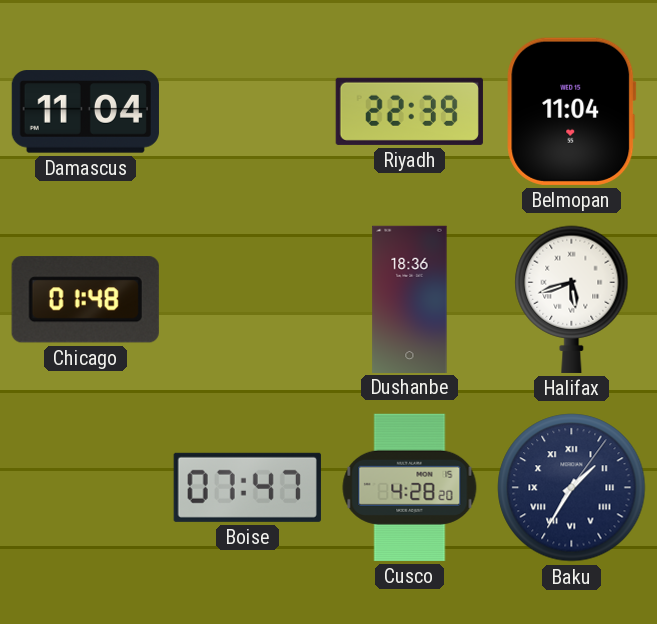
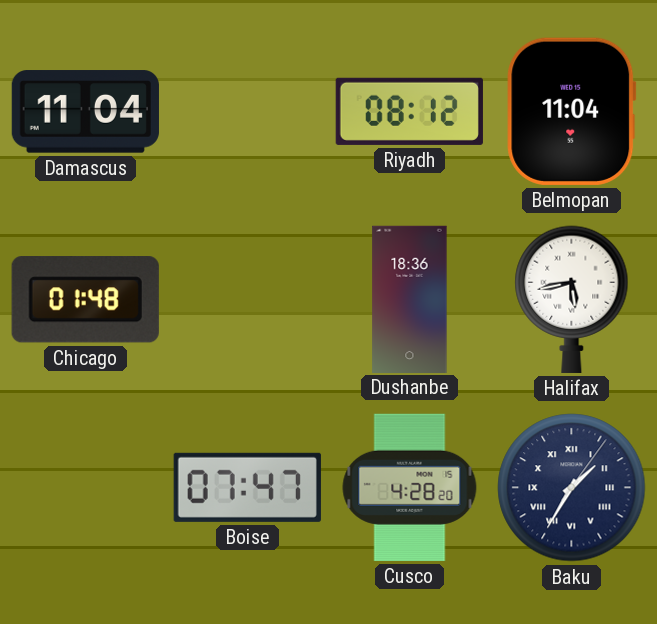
Riyadh: 22:39 -> 08:12 (409, 111)
Halifax: 5:42 -> 5:43 (572, 299)
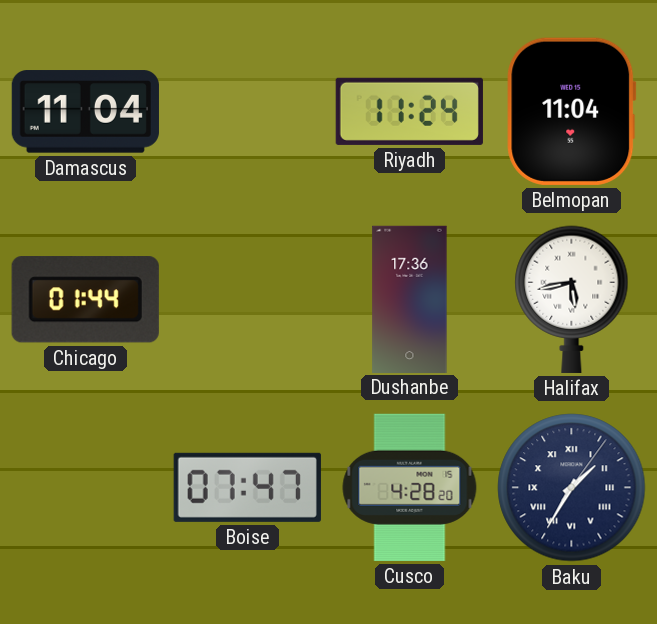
Riyadh: 08:12 -> 11:24 (409, 111)
Chicago: 01:48 -> 01:44 (85, 300)
Dushanbe: 18:36 -> 17:36 (410, 299)
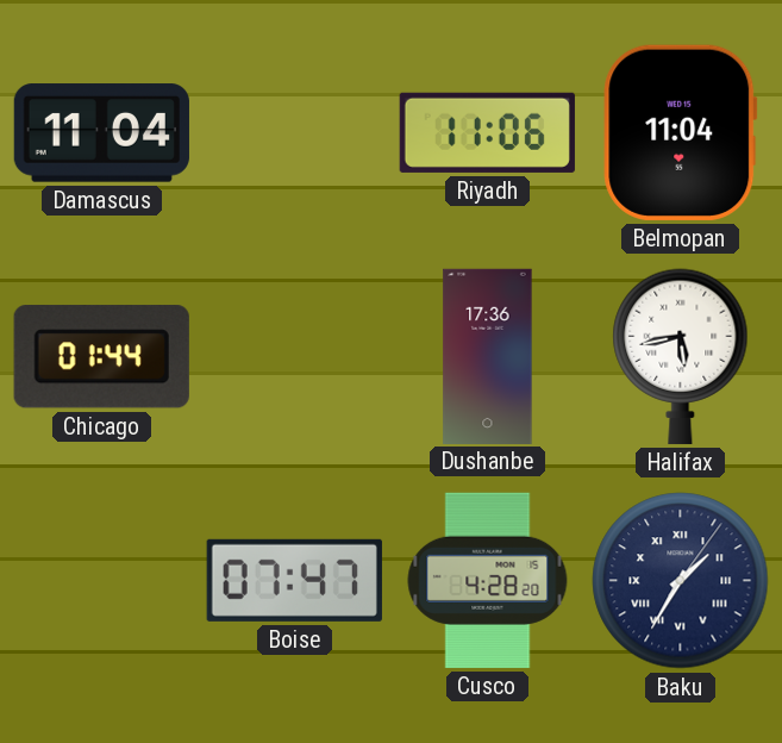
Riyadh: 11:24 -> 11:06 (487, 132)
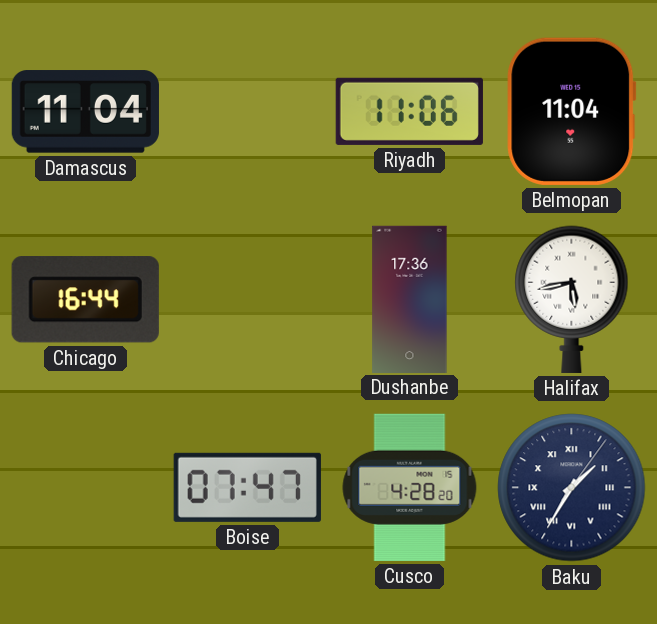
Chicago: 01:44 -> 16:44 (85, 300)
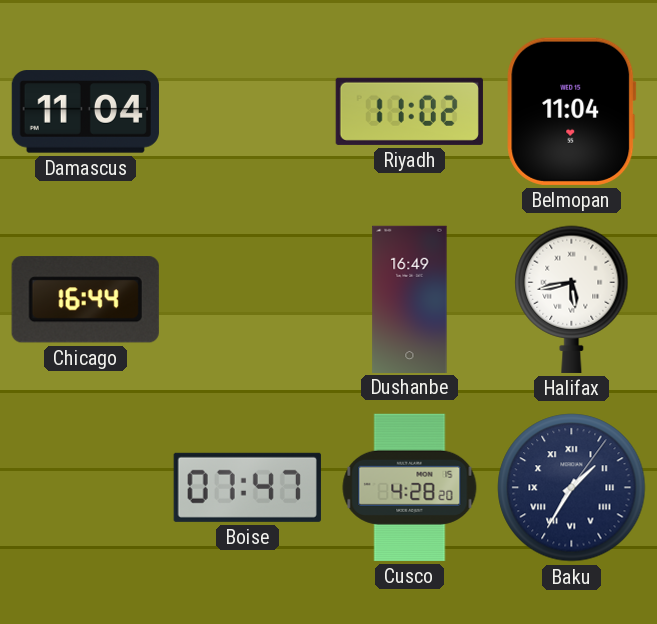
Riyadh: 11:06 -> 11:02 (409, 111)
Dushanbe: 17:36 -> 16:49 (410, 299)
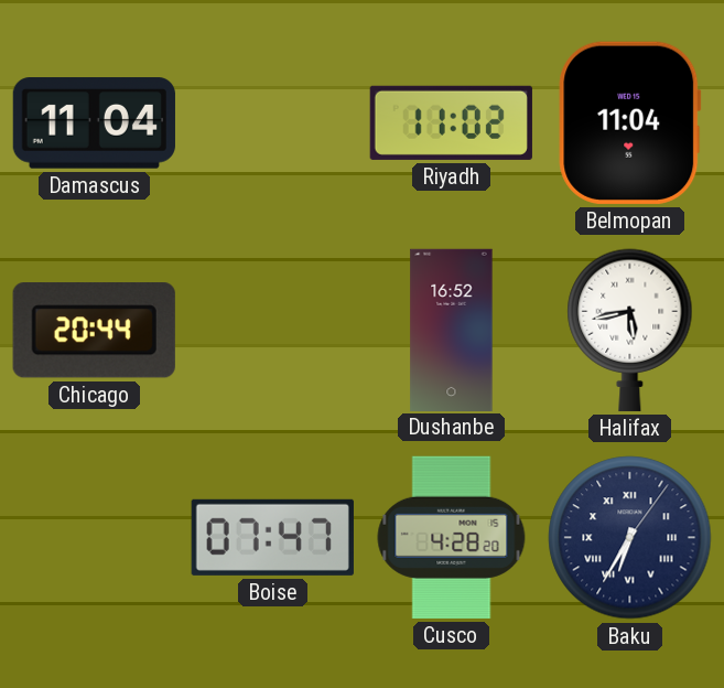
Chicago: 16:44 -> 20:44 (94, 331)
Dushanbe: 16:49 -> 16:52 (452, 330)
Baku: 1:35 -> 6:35 (630, 538)
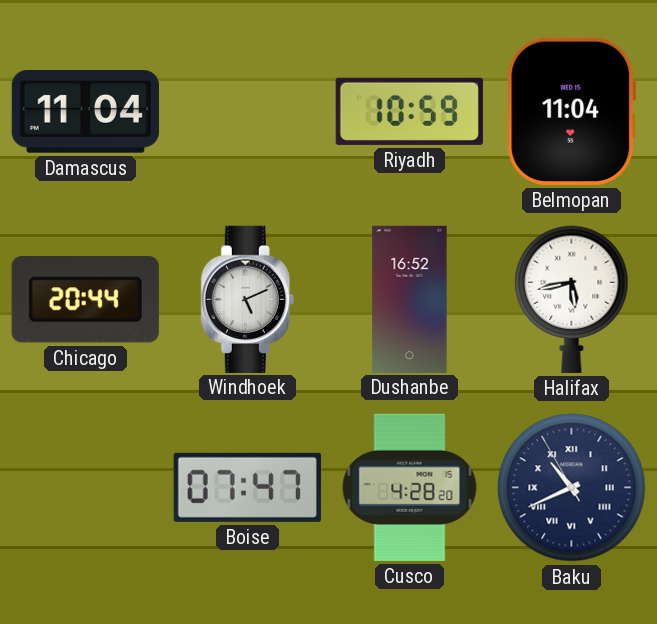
Riyadh: 11:02 -> 10:59 (409, 111)
Windhoek: none -> 5:11 (247, 299)
Baku: 6:35 -> 10:40 (572, 488)
